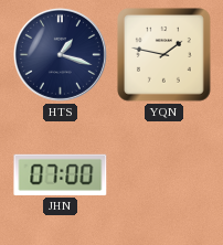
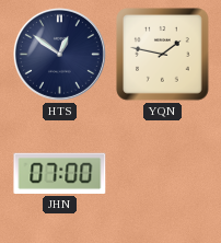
HTS: 1:18 -> 12:51 (59, 54)
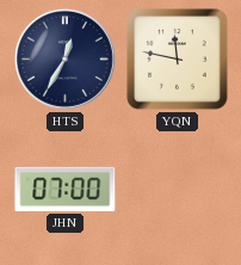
HTS: 12:51 -> 12:35 (64, 58)
YQN: 1:47 -> 11:47 (178, 60)
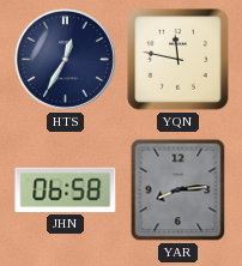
JHN: 07:00 -> 06:58 (66, 189)
YAR: none -> 8:14 (179, 191)
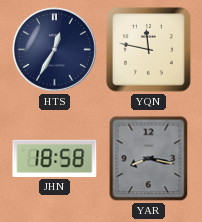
JHN: 06:58 -> 18:58 (55, 158)
YAR: 8:14 -> 8:17 (149, 159)
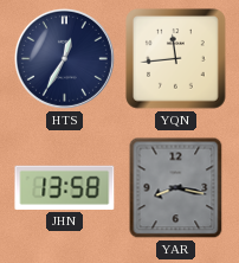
YQN: 11:47 -> 11:44 (176, 59)
JHN: 18:58 -> 13:58 (65, 187)
